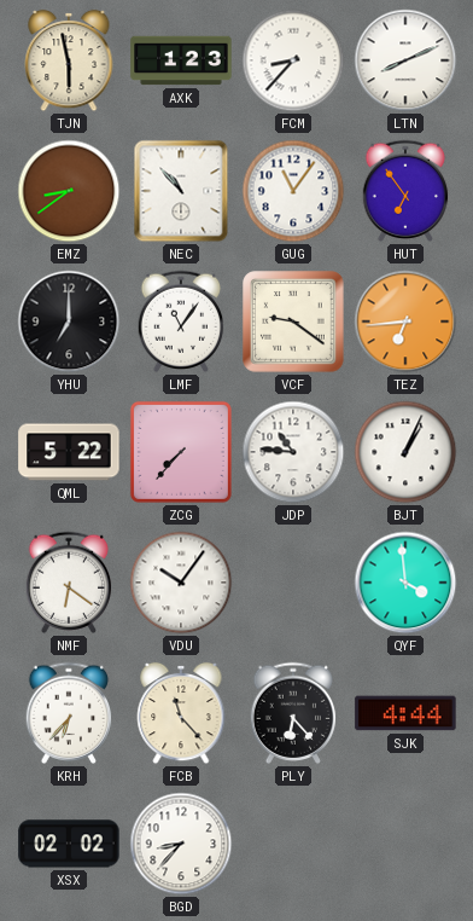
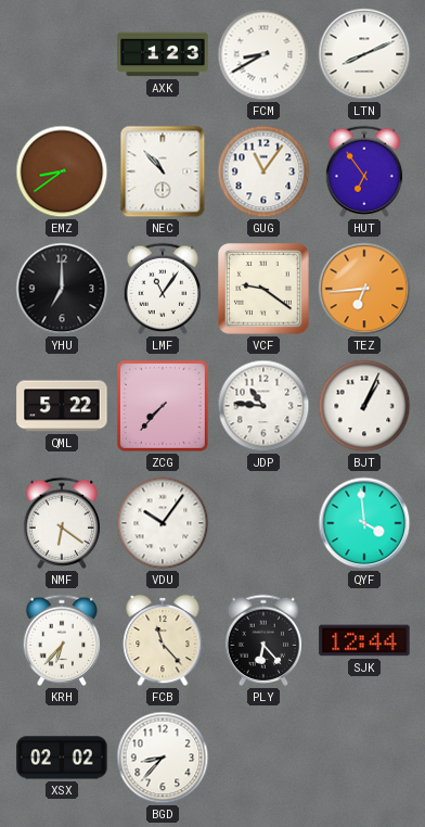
TJN: 5:58 -> none (69, 60)
FCM: 8:37 -> 8:40 (263, 54)
SJK: 4:44 -> 12:44 (364, 640)
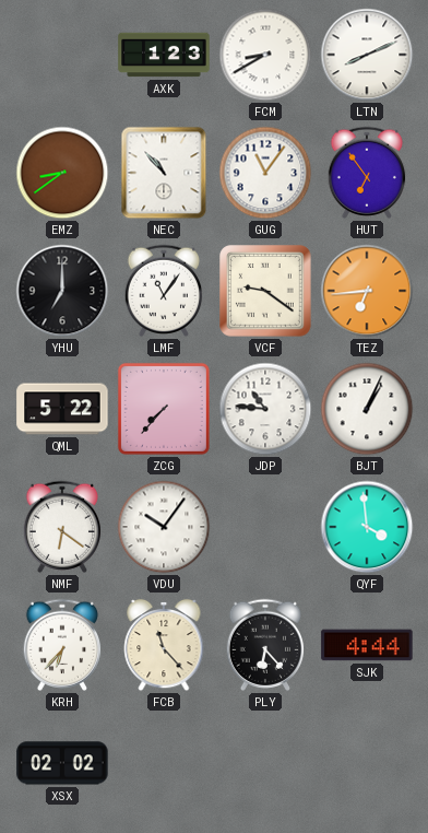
SJK: 12:44 -> 4:44 (367, 645)
BGD: 8:37 -> none (163, 758)
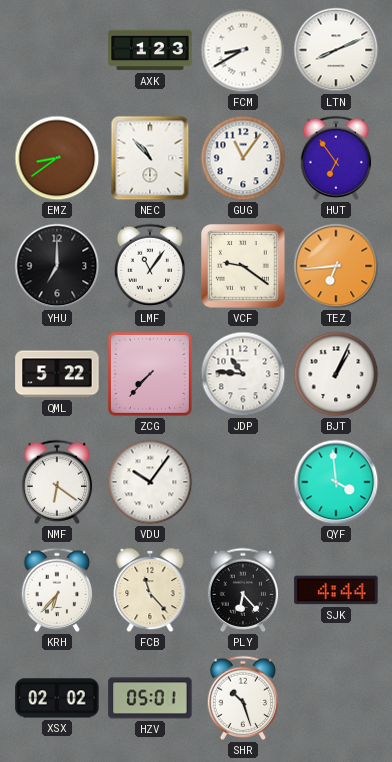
HZV: none -> 05:01 (150, 698)
SHR: none -> 10:27 (243, 698)
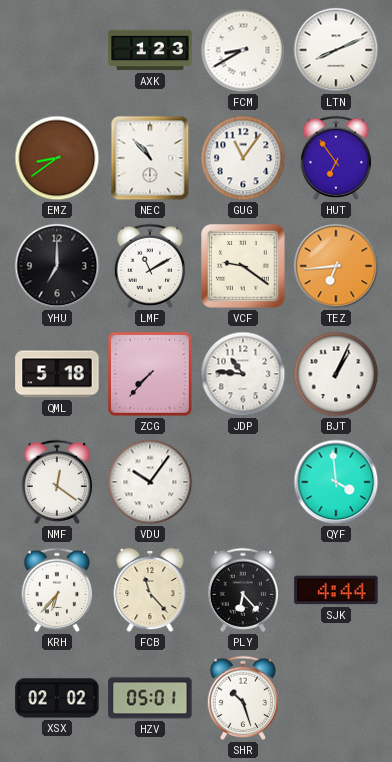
LMF: 11:06 -> 11:10 (150, 266)
QML: 5:22 -> 5:18 (57, 374)
NMF: 6:21 -> 12:21 (57, 482)
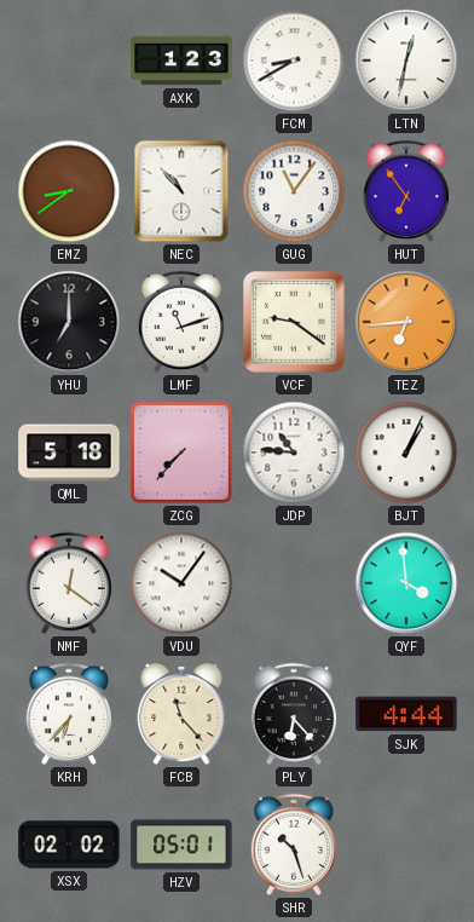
LTN: 8:11 -> 12:32 (406, 60)
LMF: 11:10 -> 11:12 (181, 322)
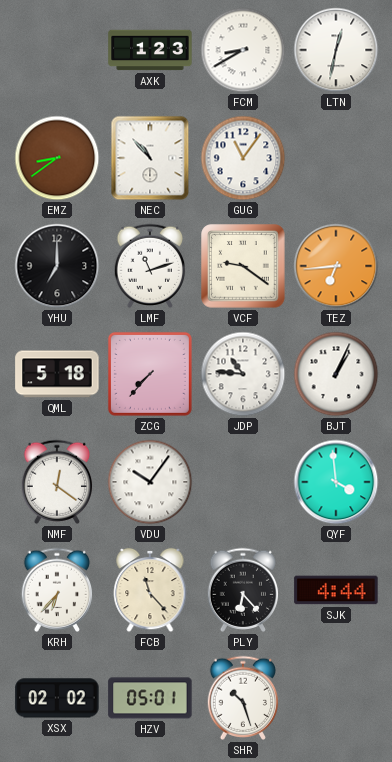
HUT: 6:54 -> none (406, 191)
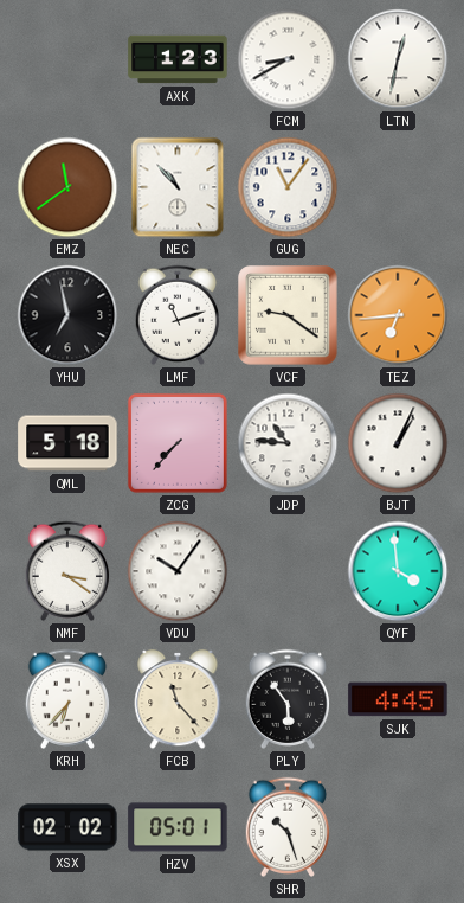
EMZ: 8:39 -> 11:39 (67, 187)
YHU: 7:00 -> 6:58 (67, 315)
NMF: 12:21 -> 3:21 (67, 571)
PLY: 6:23 -> 5:54 (288, 699)
SJK: 4:44 -> 4:45 (398, 699)
